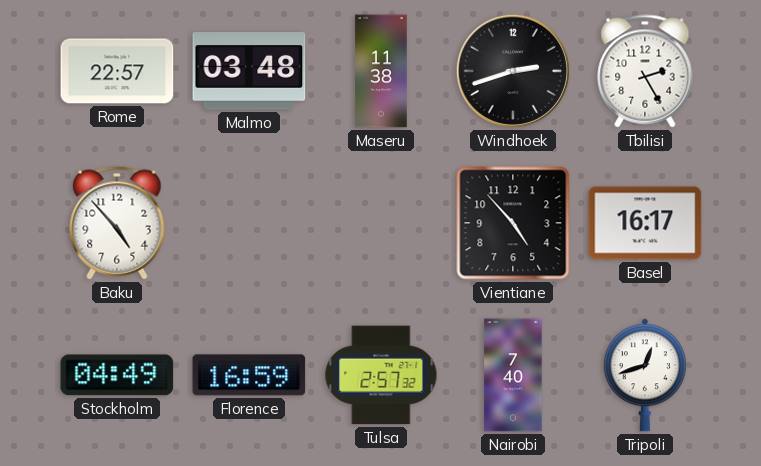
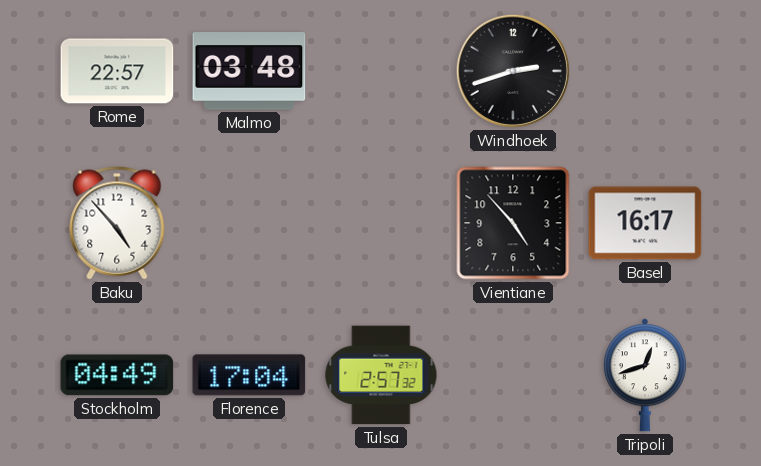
Maseru: 11:38 -> none (381, 71)
Tbilisi: 2:25 -> none (645, 71)
Florence: 16:59 -> 17:04 (249, 375)
Nairobi: 7:40 -> none (513, 375)
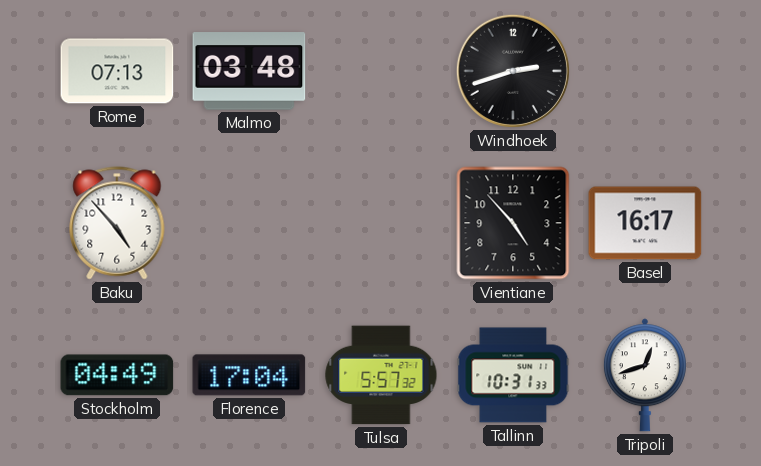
Rome: 22:57 -> 07:13 (117, 71)
Tulsa: 2:57 -> 5:57 (381, 375)
Tallinn: none -> 10:31 (513, 375)
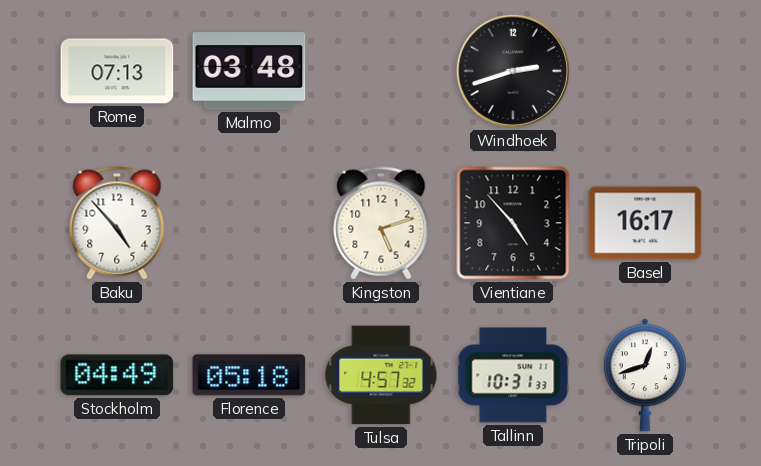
Kingston: none -> 5:12 (381, 223)
Florence: 17:04 -> 05:18 (249, 375)
Tulsa: 5:57 -> 4:57 (381, 375)
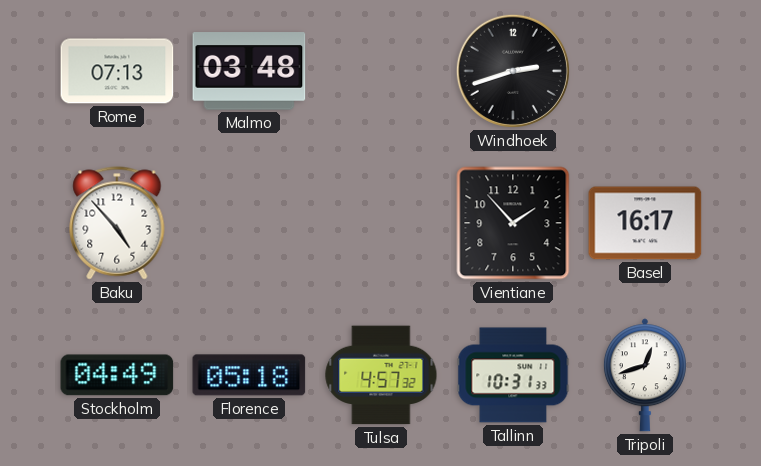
Kingston: 5:12 -> none (381, 223)
Vientiane: 4:53 -> 1:53 (513, 223)
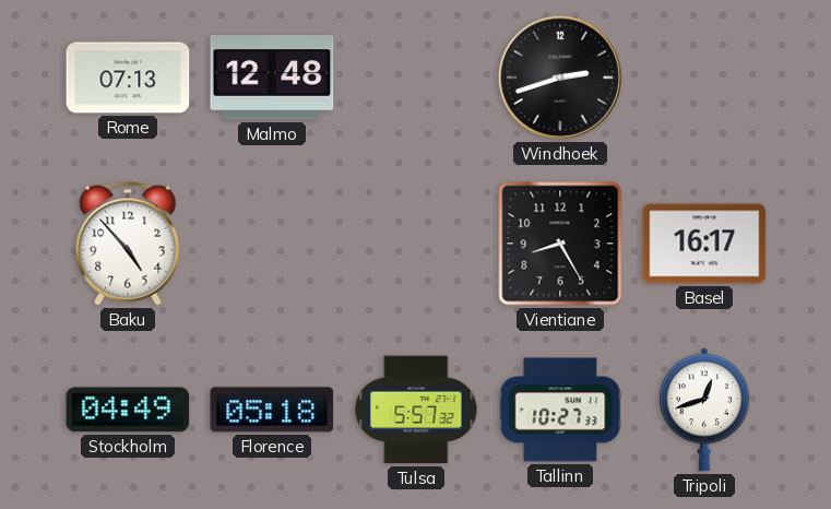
Malmo: 03:48 -> 12:48 (272, 78)
Vientiane: 1:53 -> 8:25 (560, 244)
Tulsa: 4:57 -> 5:57 (416, 410)
Tallinn: 10:31 -> 10:27 (560, 410)
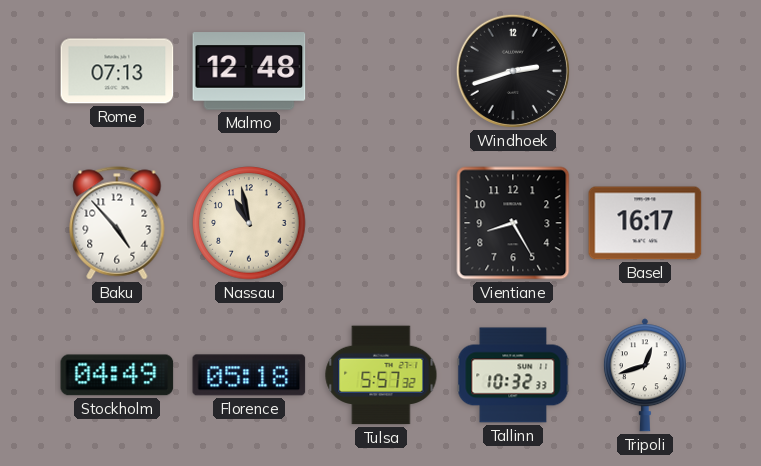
Nassau: none -> 10:58 (249, 223)
Tallinn: 10:27 -> 10:32 (513, 375)
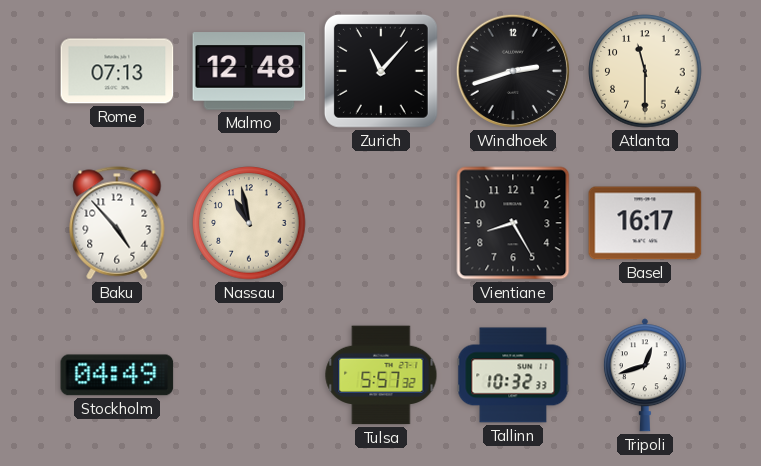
Zurich: none -> 11:07 (381, 71)
Atlanta: none -> 11:30 (645, 71)
Florence: 05:18 -> none (249, 375)
